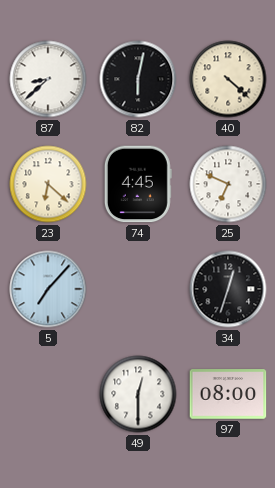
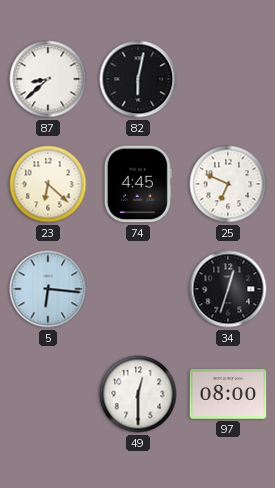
40: 4:22 -> none (228, 79)
5: 7:07 -> 6:16 (48, 289)
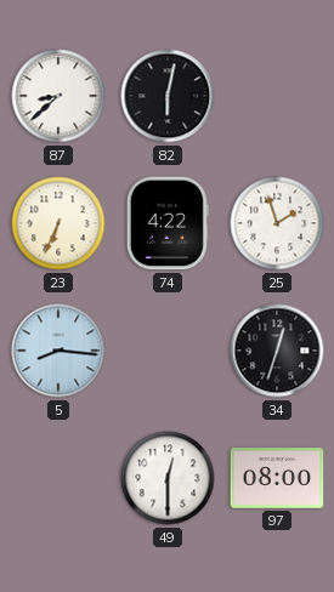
23: 6:22 -> 6:34 (58, 223)
74: 4:45 -> 4:22 (168, 223)
25: 6:49 -> 1:57 (277, 223)
5: 6:16 -> 8:16 (58, 351)
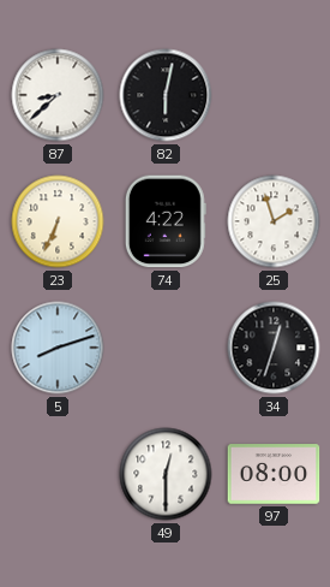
5: 8:16 -> 8:12 (58, 348)
